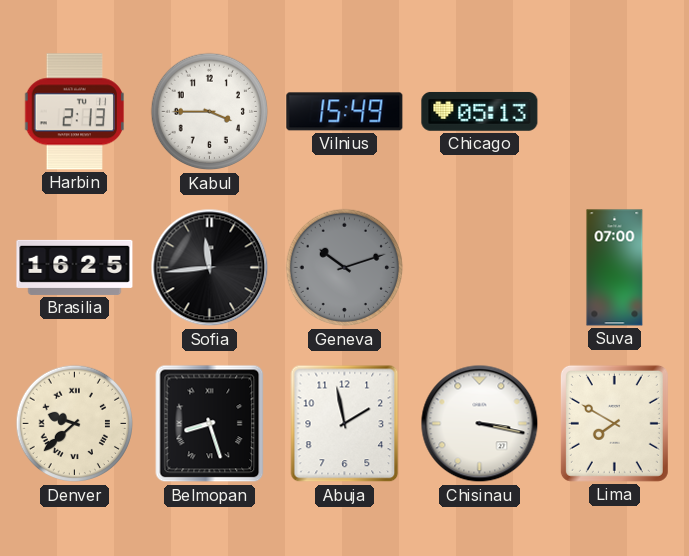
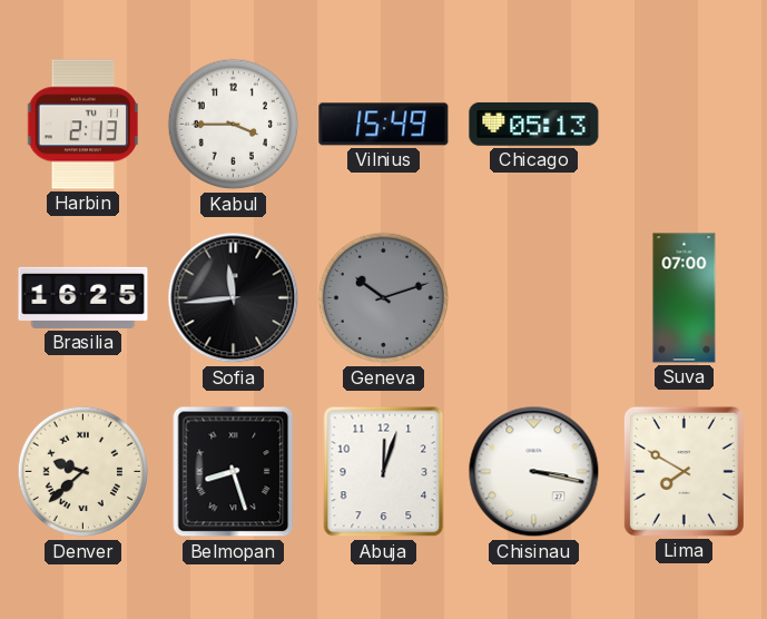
Abuja: 1:58 -> 12:03 (384, 472)
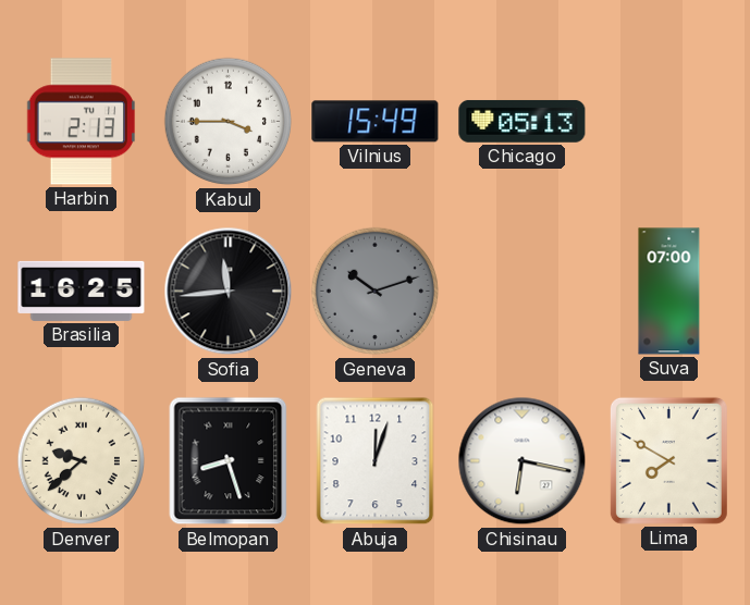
Chisinau: 3:17 -> 6:17 (522, 461)
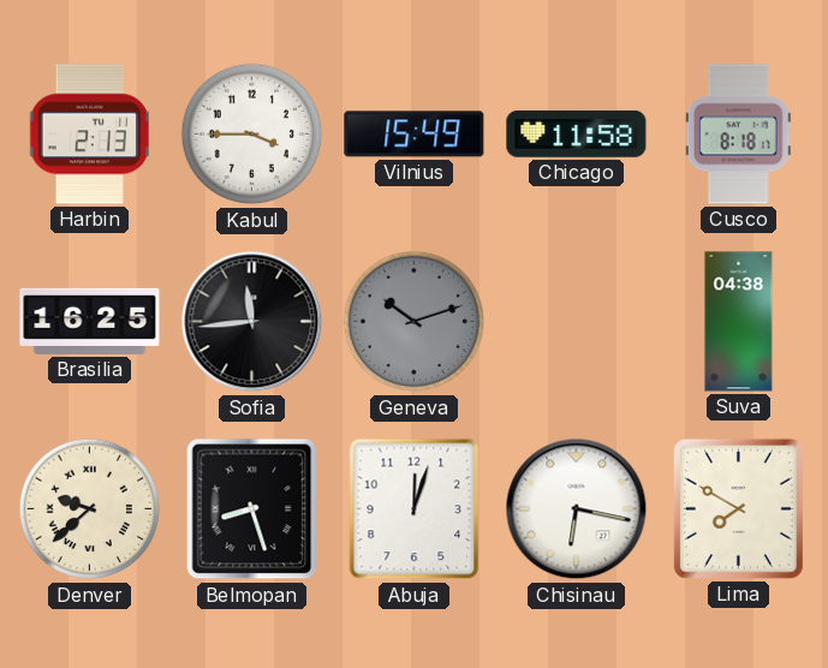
Chicago: 05:13 -> 11:58 (577, 133)
Cusco: none -> 8:18 (738, 135)
Suva: 07:00 -> 04:38 (739, 322)
